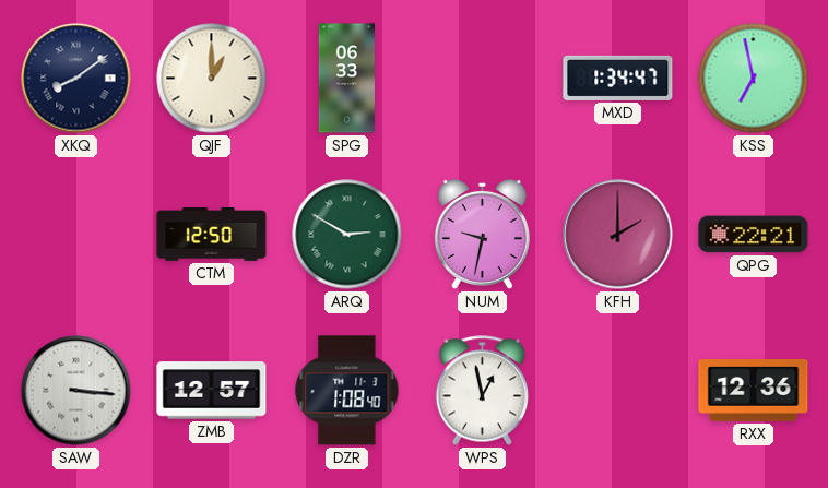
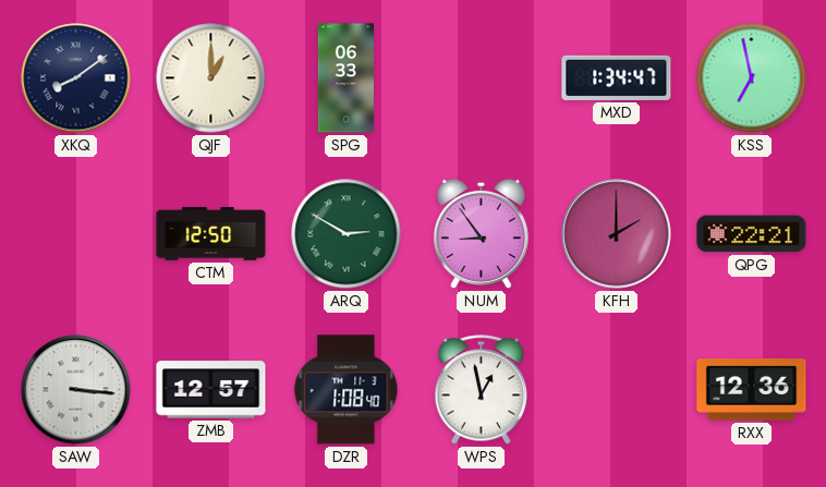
NUM: 9:32 -> 8:54 (481, 233)
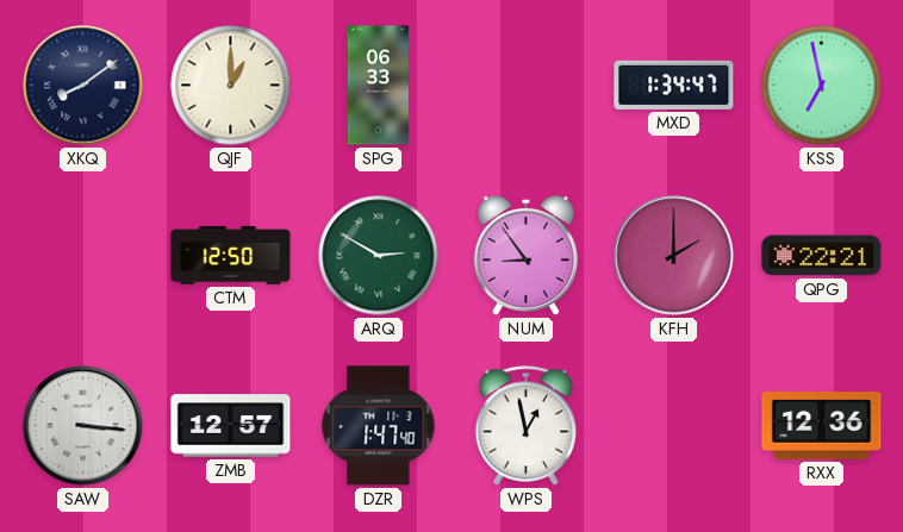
DZR: 1:08 -> 1:47 (379, 426)
